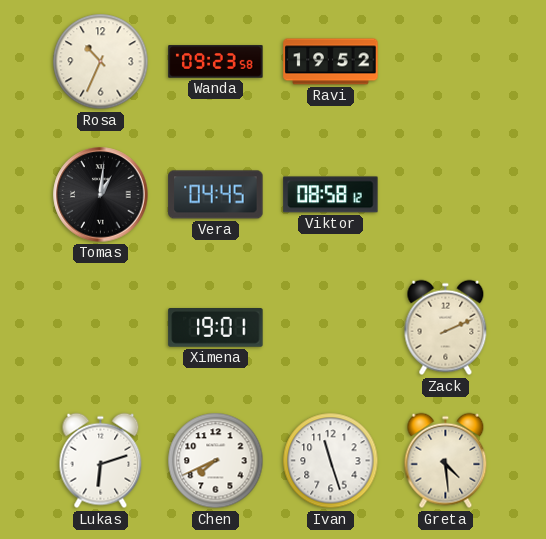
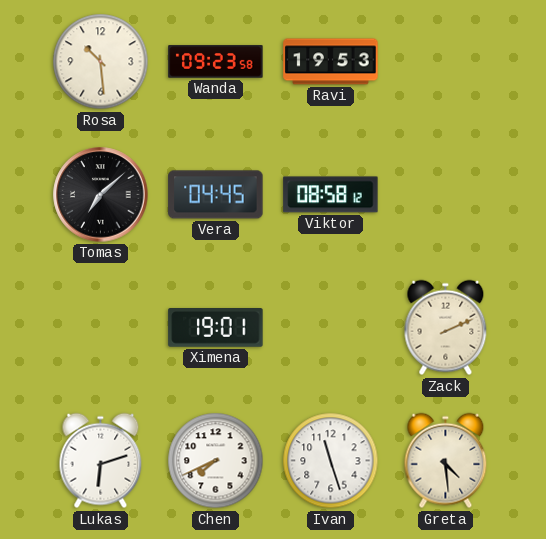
Rosa: 10:34 -> 10:29 (101, 62)
Ravi: 19:52 -> 19:53 (331, 62)
Tomas: 1:01 -> 7:08 (101, 195)
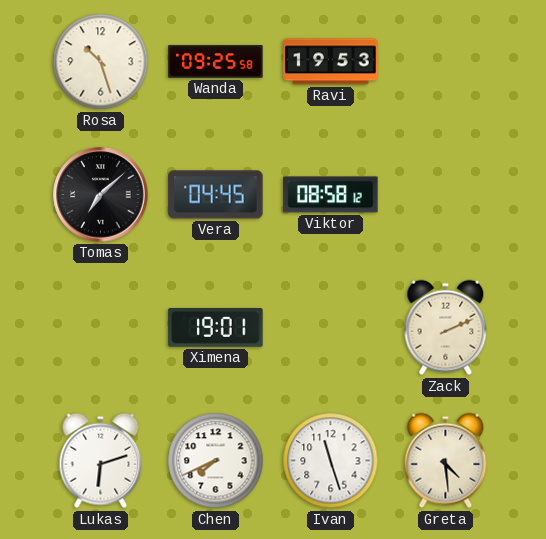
Rosa: 10:29 -> 10:27 (101, 62)
Wanda: 09:23 -> 09:25 (216, 62)
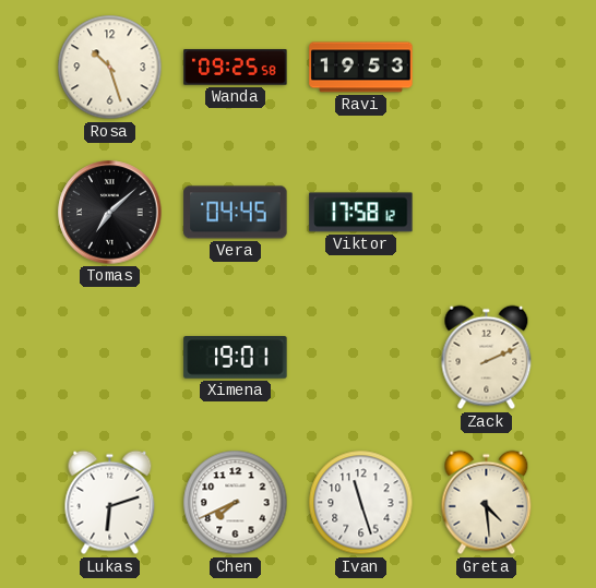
Viktor: 08:58 -> 17:58 (361, 213)
